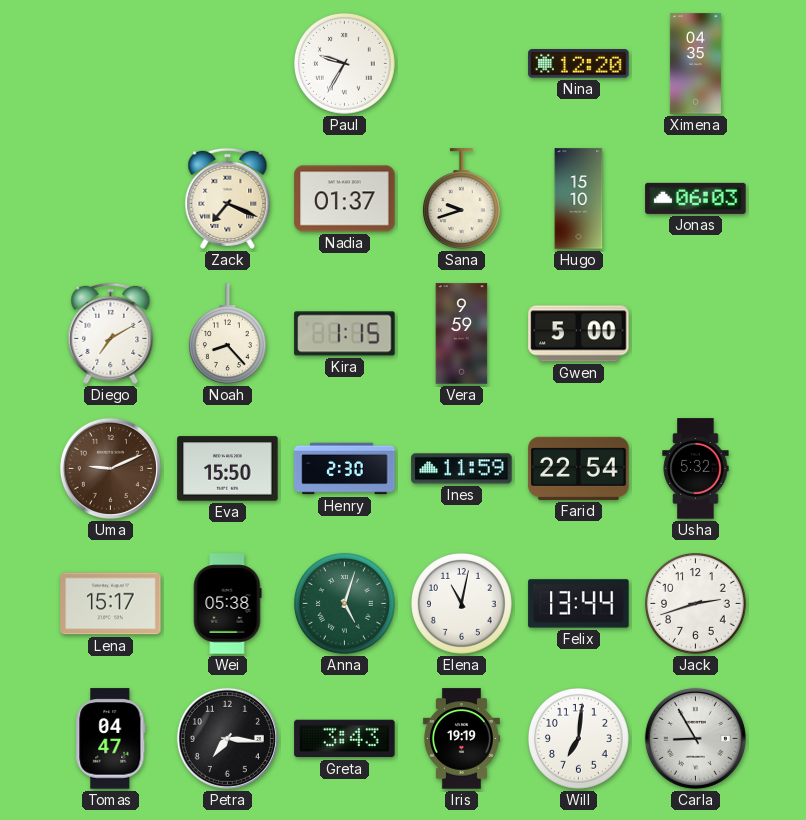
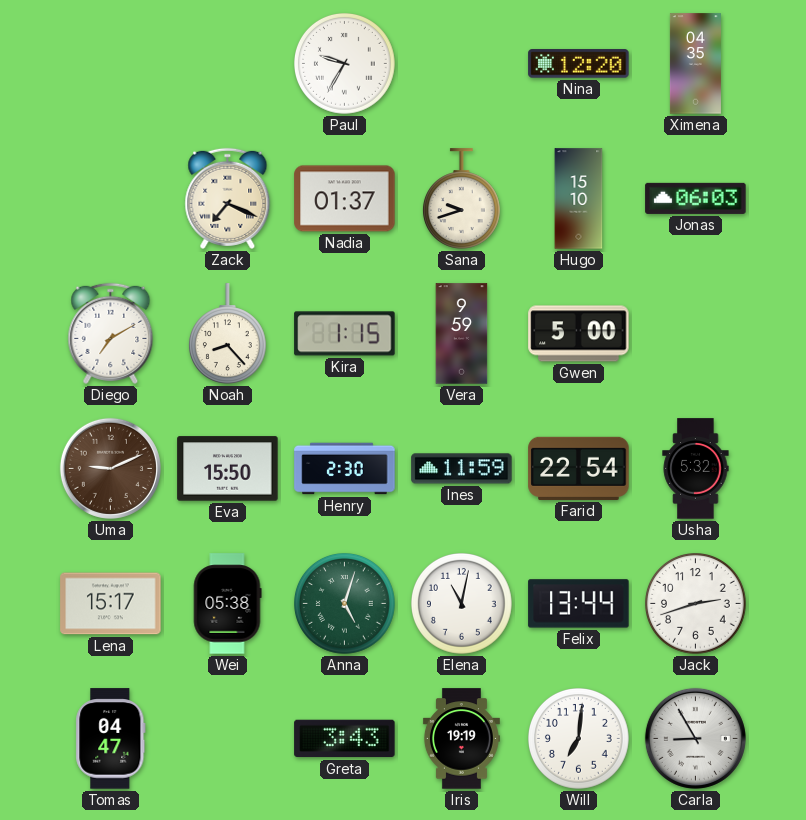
Petra: 7:16 -> none (227, 738)
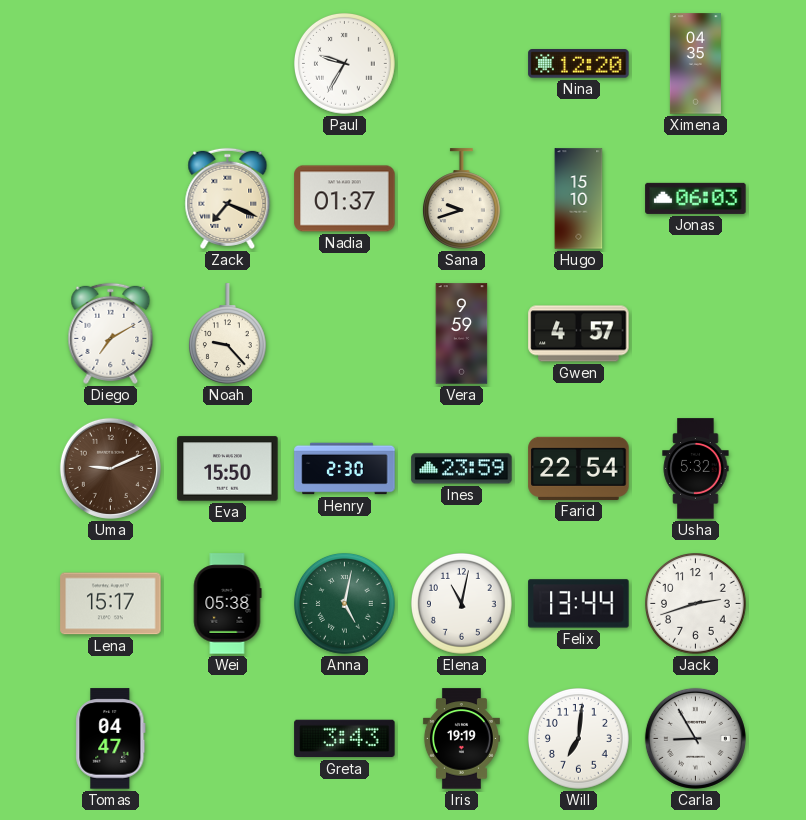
Noah: 8:23 -> 9:23 (227, 334)
Kira: 1:15 -> none (345, 334)
Gwen: 5:00 -> 4:57 (579, 334)
Ines: 11:59 -> 23:59 (462, 469)
Anna: 5:03 -> 5:02 (345, 604)
